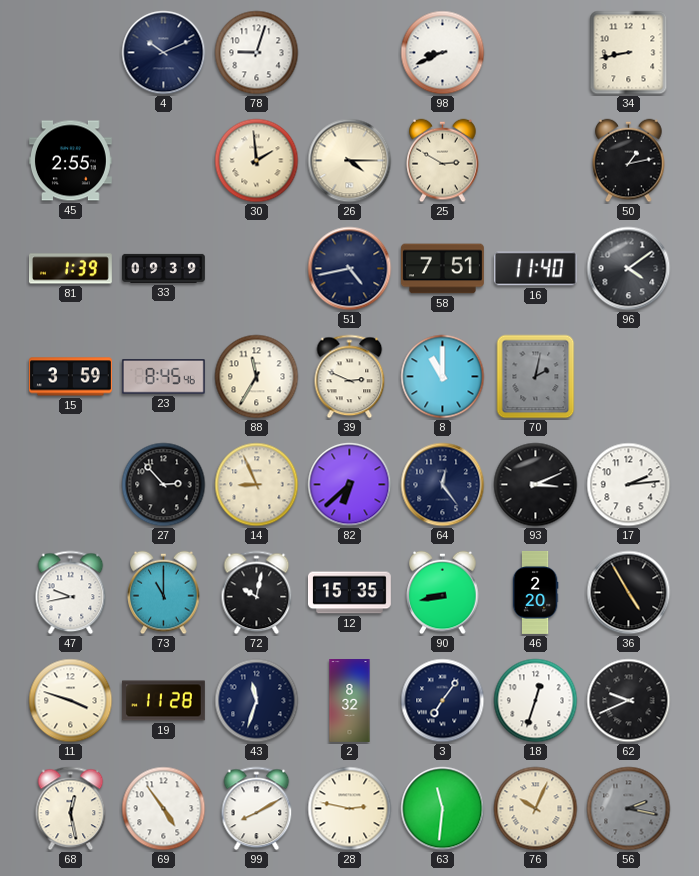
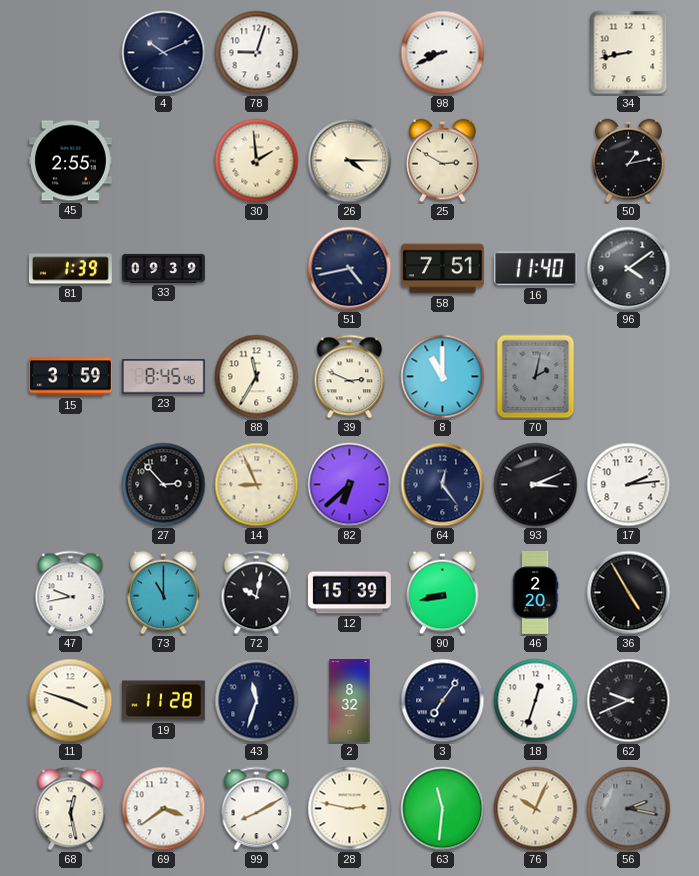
12: 15:35 -> 15:39 (349, 593)
69: 4:54 -> 3:39 (164, 809)
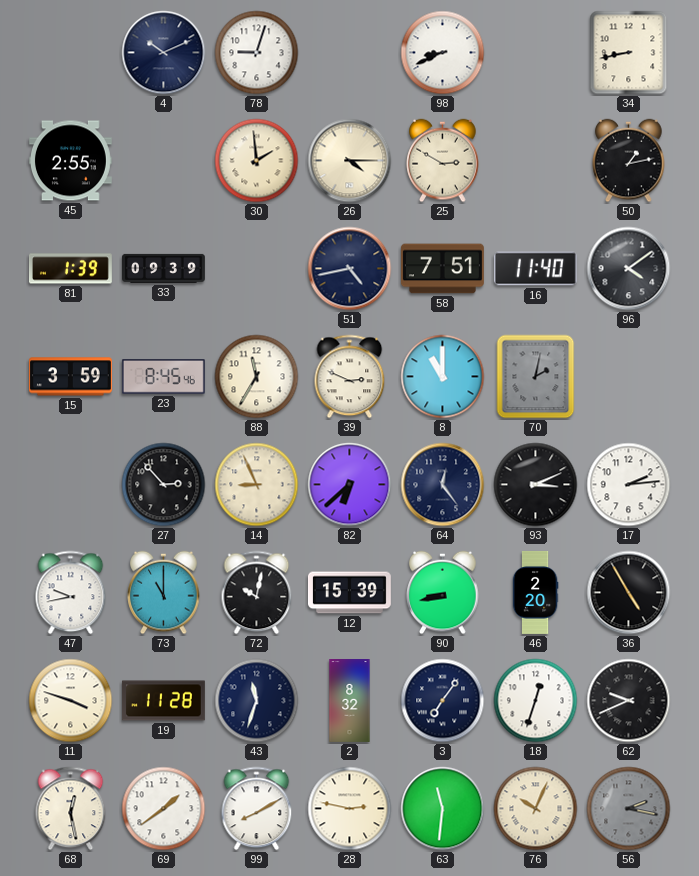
69: 3:39 -> 1:39 (164, 809)
